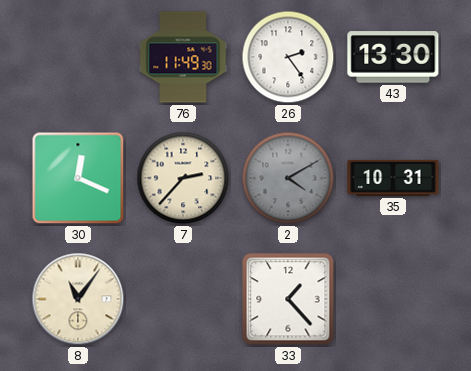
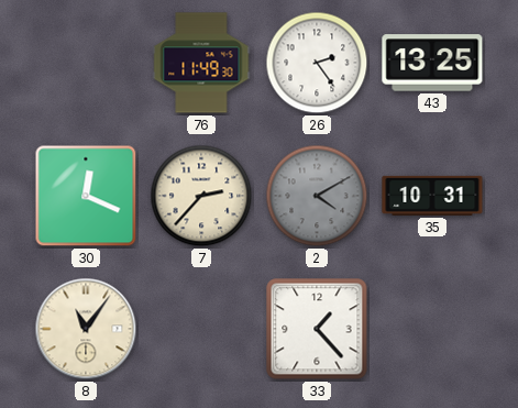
43: 13:30 -> 13:25 (432, 63)
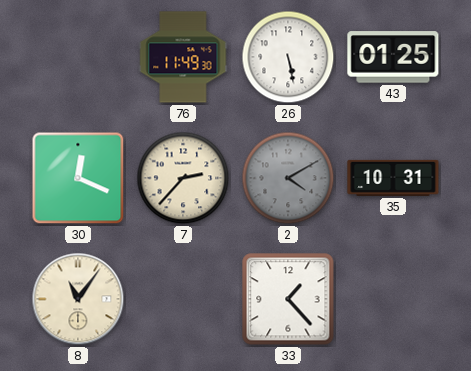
26: 2:24 -> 5:28 (288, 57)
43: 13:25 -> 01:25 (393, 57)
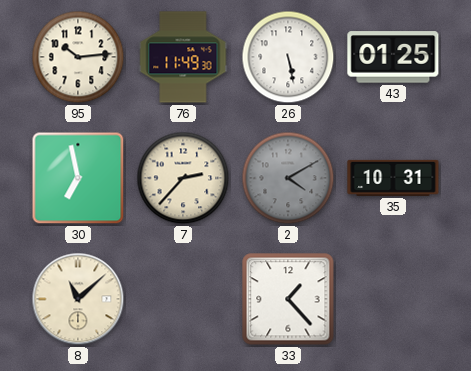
95: none -> 10:14 (78, 57)
30: 12:19 -> 6:58 (78, 178)
8: 11:06 -> 11:08 (78, 299)
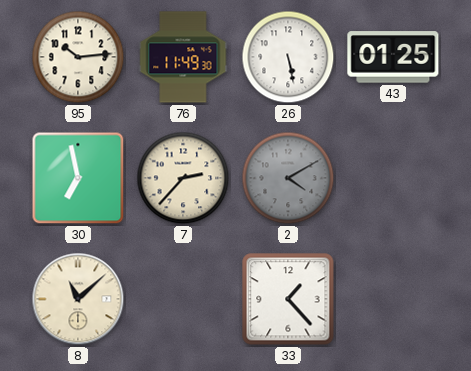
35: 10:31 -> none (393, 178)
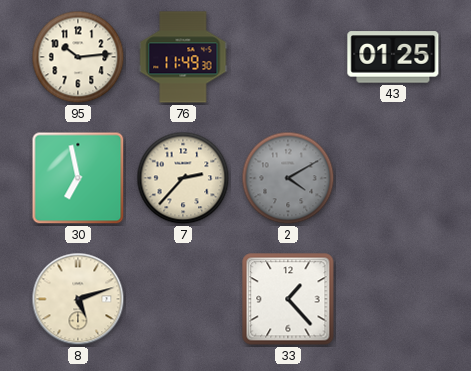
26: 5:28 -> none (288, 57)
8: 11:08 -> 5:12 (78, 299)
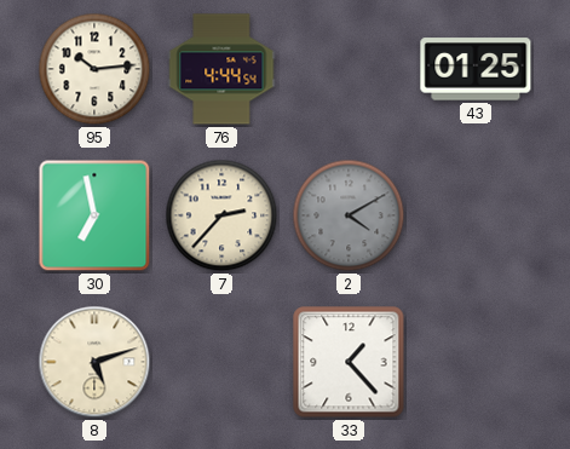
76: 11:49 -> 4:44 (221, 69)
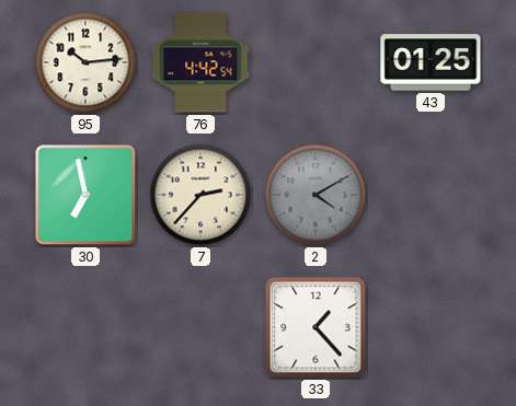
76: 4:44 -> 4:42 (200, 62)
8: 5:12 -> none (94, 362)
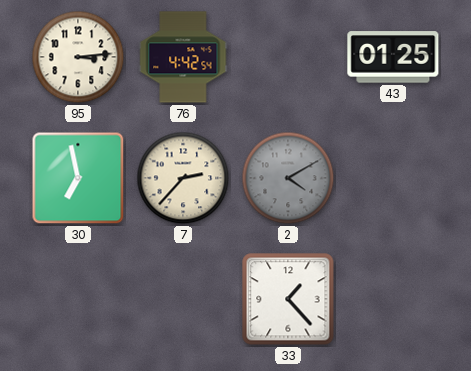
95: 10:14 -> 3:14 (78, 57)
